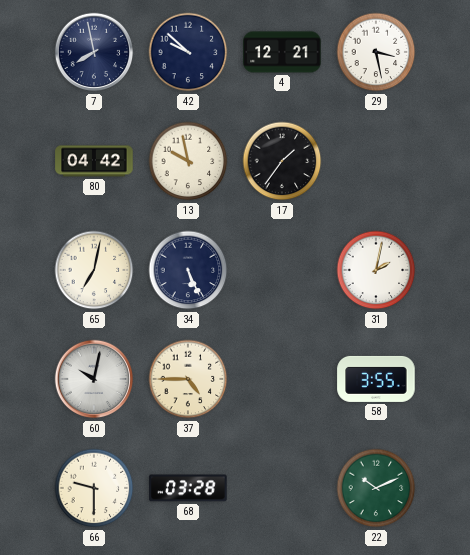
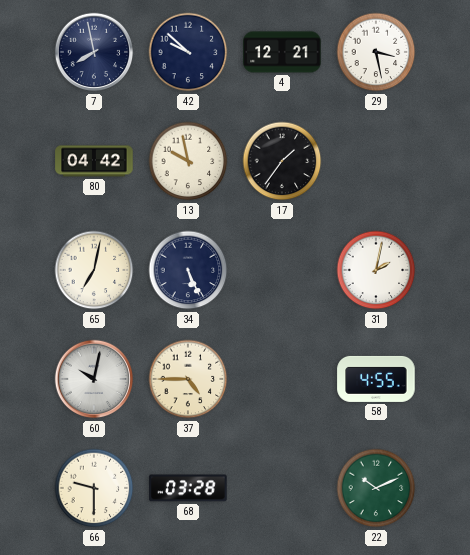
58: 3:55 -> 4:55 (376, 379)
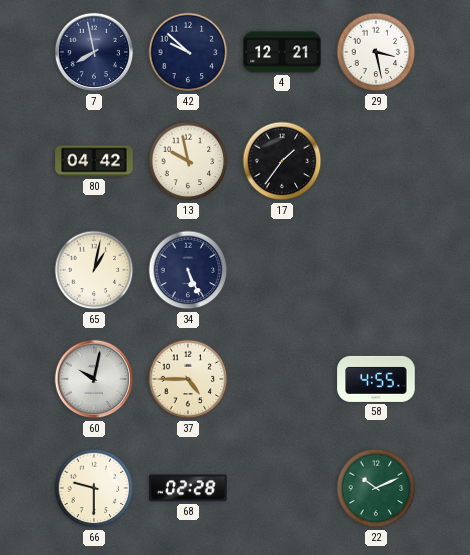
65: 7:02 -> 1:02 (94, 270)
31: 2:02 -> none (376, 270)
68: 03:28 -> 02:28 (188, 488)
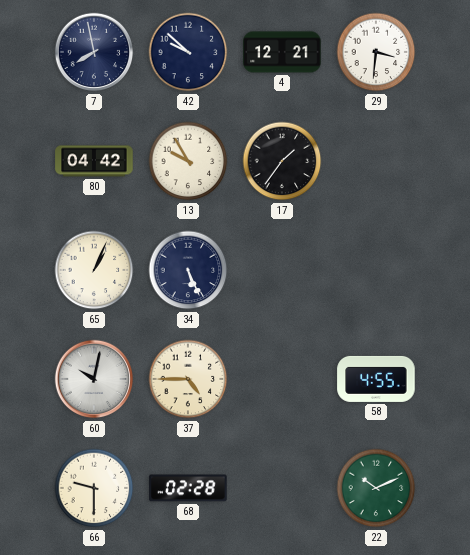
29: 3:28 -> 3:31 (376, 52)
13: 9:58 -> 9:55 (188, 161)
65: 1:02 -> 1:04 (94, 270)
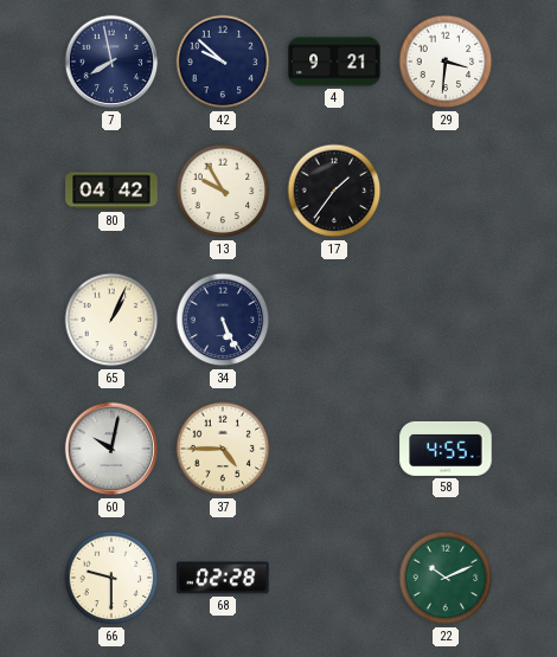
4: 12:21 -> 9:21 (334, 62)
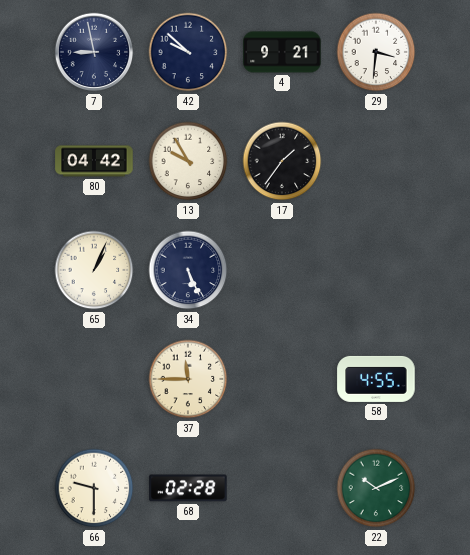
7: 7:58 -> 8:58 (94, 52)
60: 10:02 -> none (111, 449)
37: 4:45 -> 11:45 (188, 379)
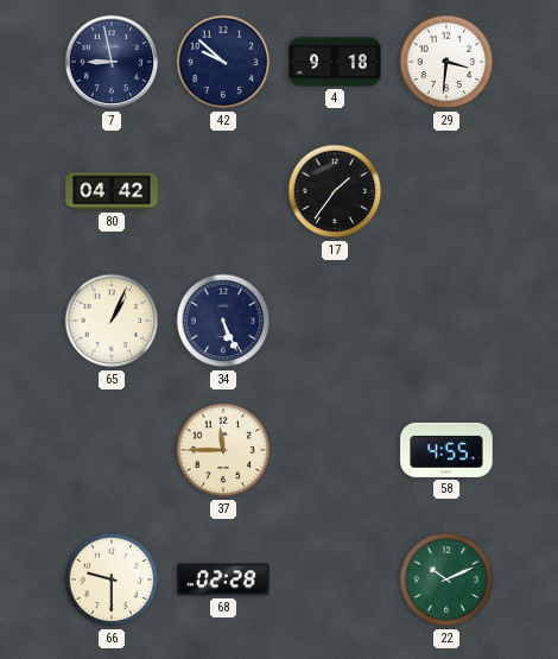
4: 9:21 -> 9:18 (335, 62)
13: 9:55 -> none (188, 161)
